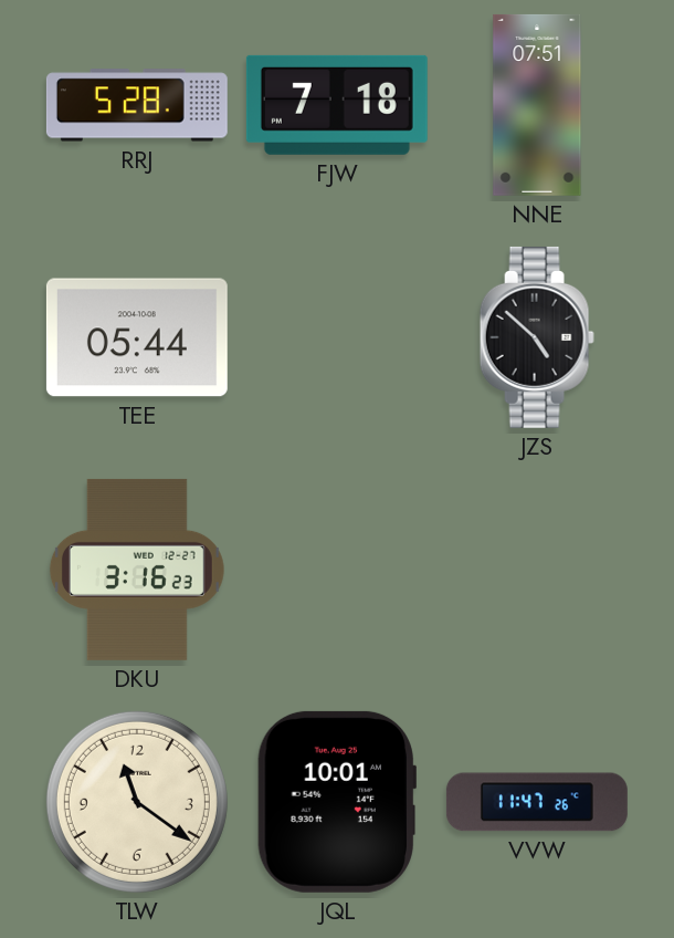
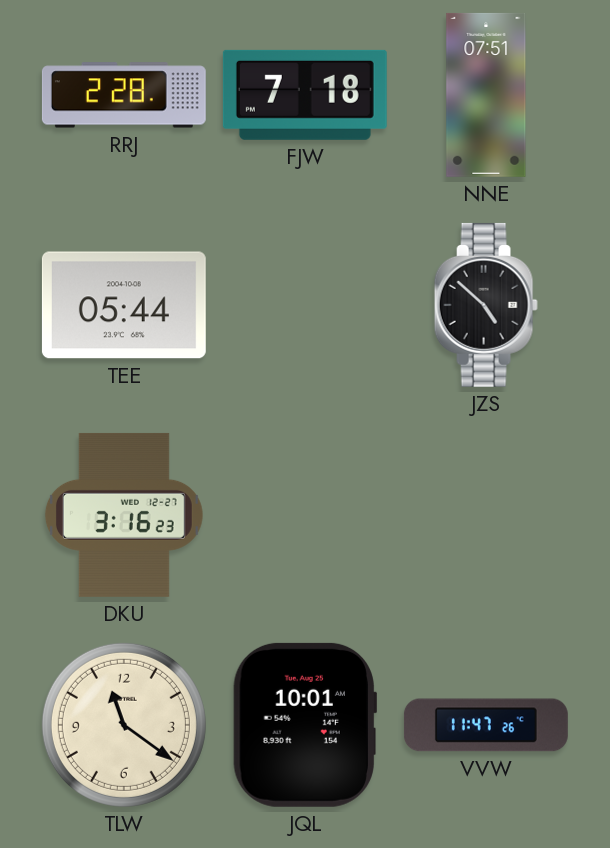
RRJ: 5:28 -> 2:28 (124, 95)
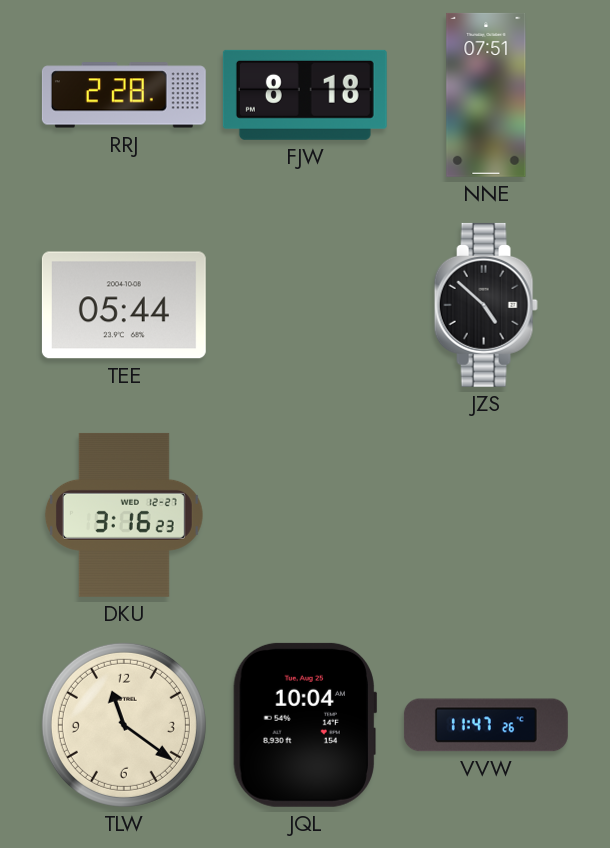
FJW: 7:18 -> 8:18 (305, 95)
JQL: 10:01 -> 10:04 (304, 725)
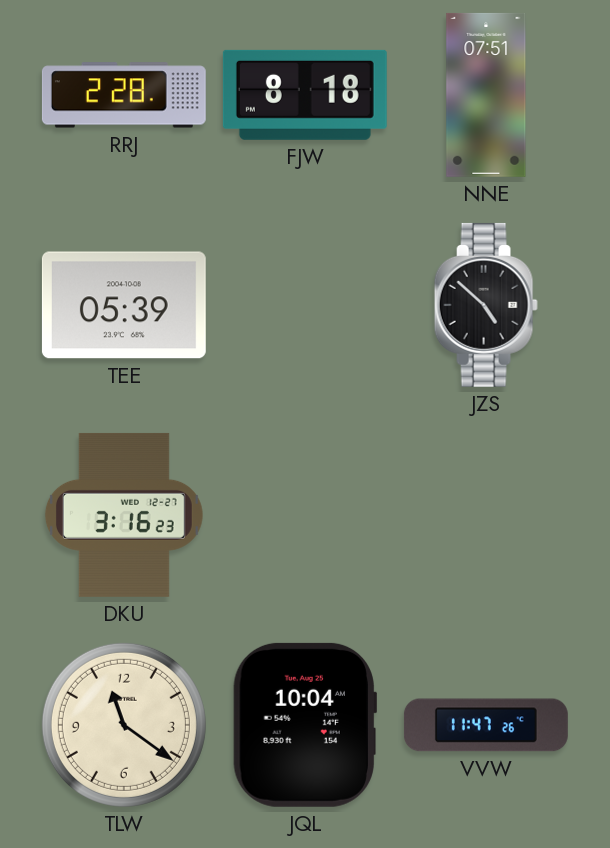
TEE: 05:44 -> 05:39 (124, 305)
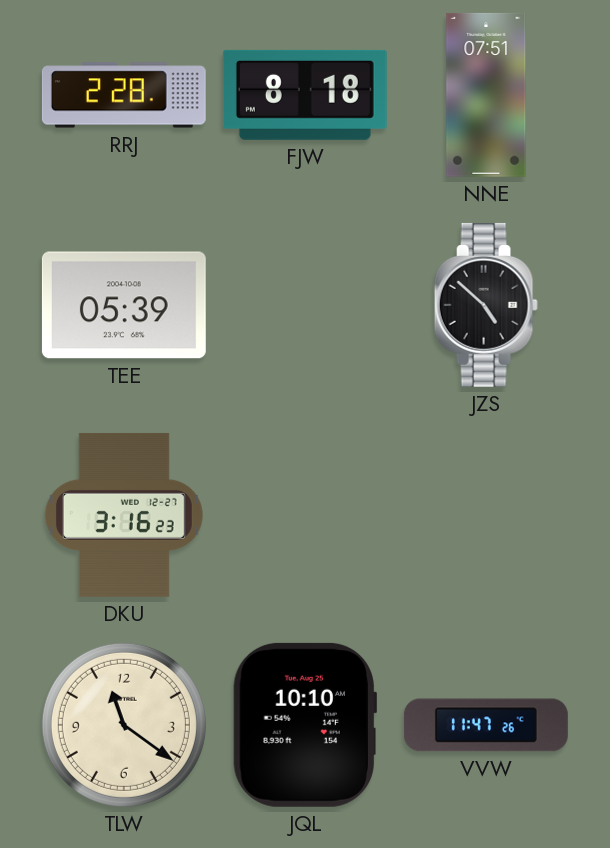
JQL: 10:04 -> 10:10 (304, 725)
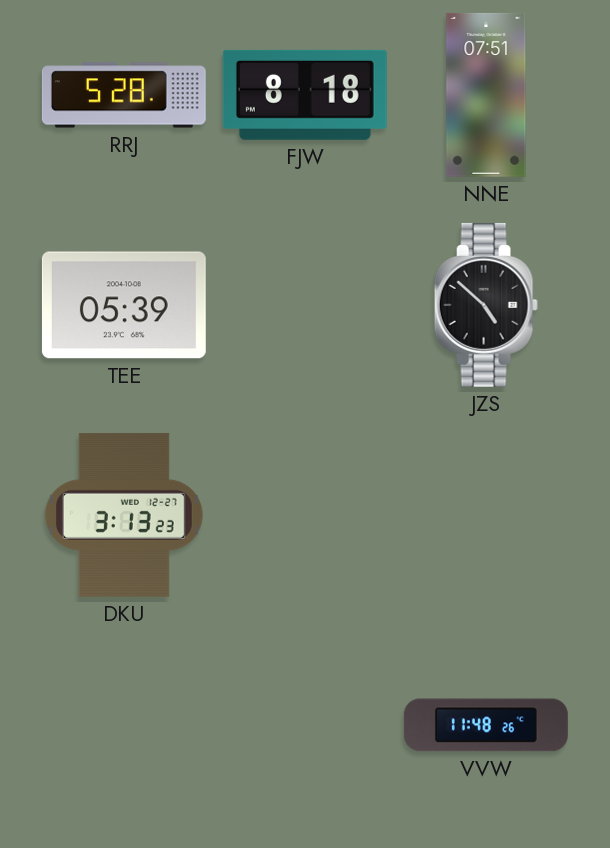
RRJ: 2:28 -> 5:28 (124, 95)
DKU: 3:16 -> 3:13 (124, 515)
TLW: 11:21 -> none (124, 725)
JQL: 10:10 -> none (304, 725)
VVW: 11:47 -> 11:48 (486, 725)
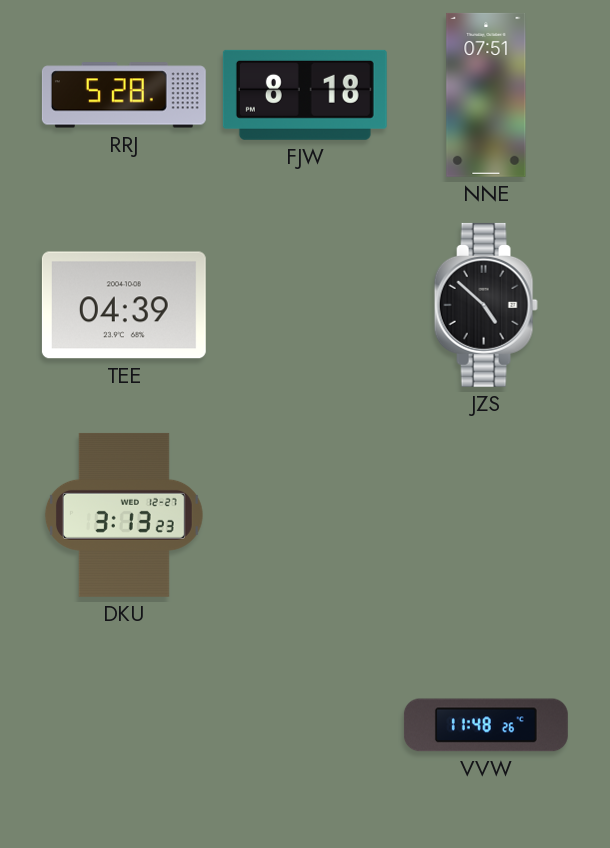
TEE: 05:39 -> 04:39 (124, 305)
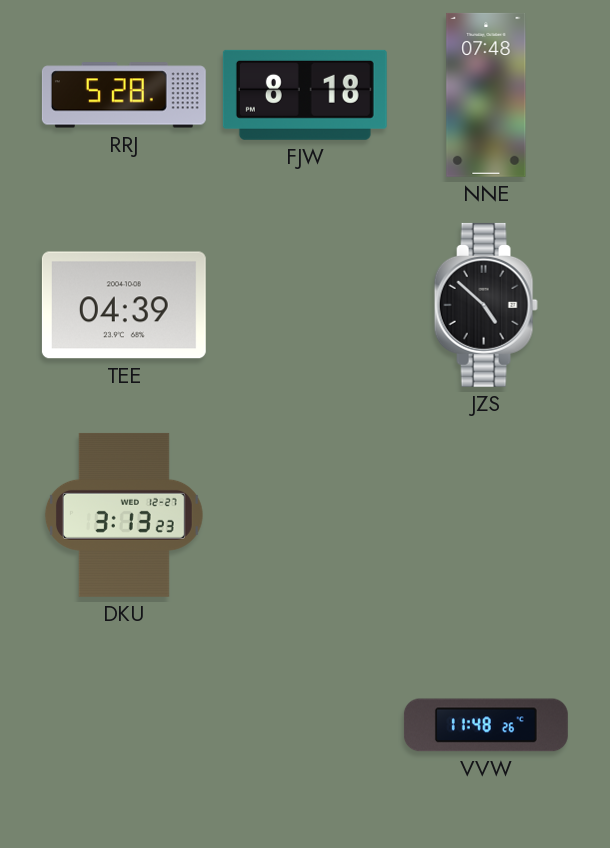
NNE: 07:51 -> 07:48 (486, 95)
